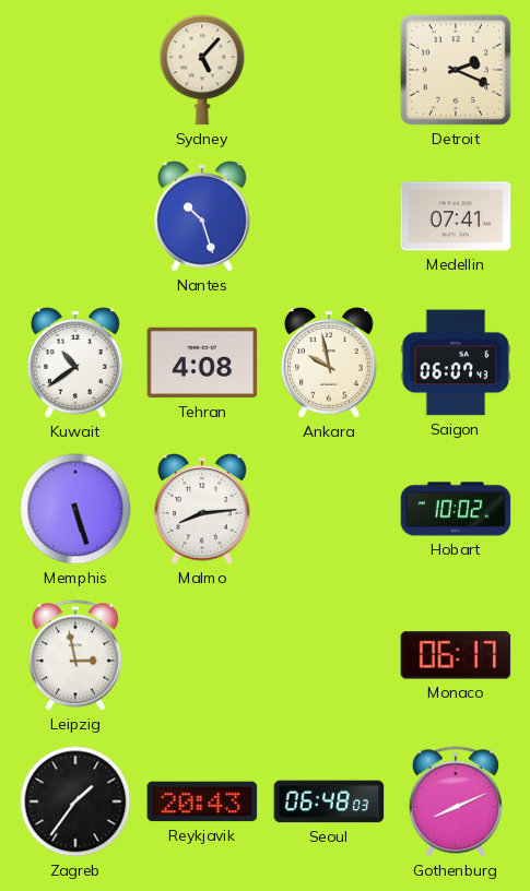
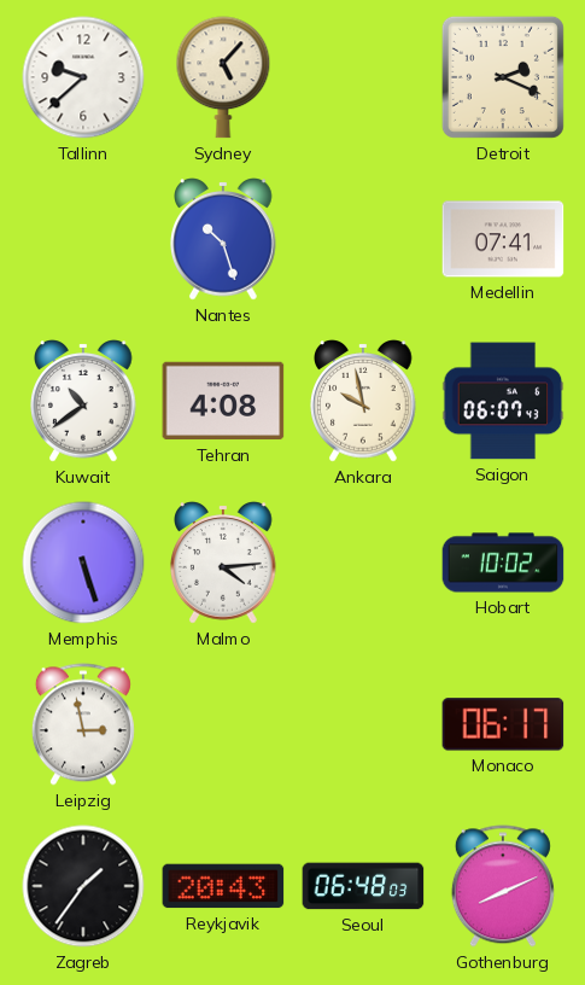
Tallinn: none -> 9:38 (83, 77)
Malmo: 8:14 -> 4:14 (224, 563)
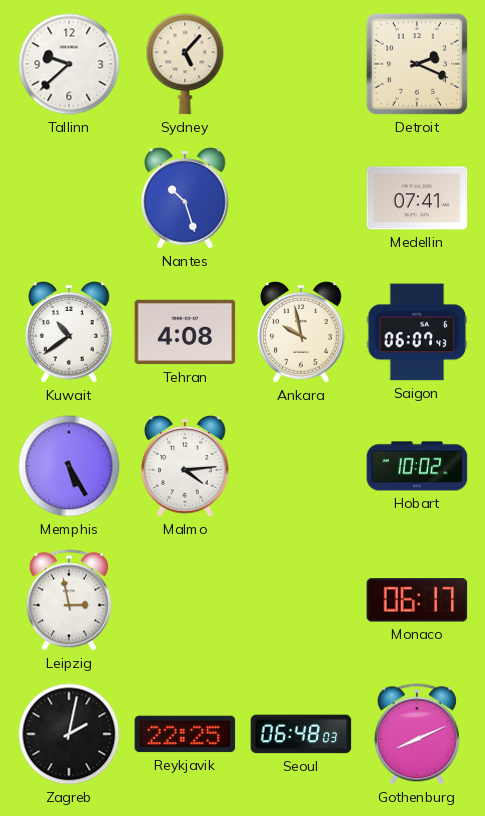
Memphis: 5:27 -> 5:25 (69, 466)
Zagreb: 1:36 -> 2:02 (69, 734)
Reykjavik: 20:43 -> 22:25 (185, 734)
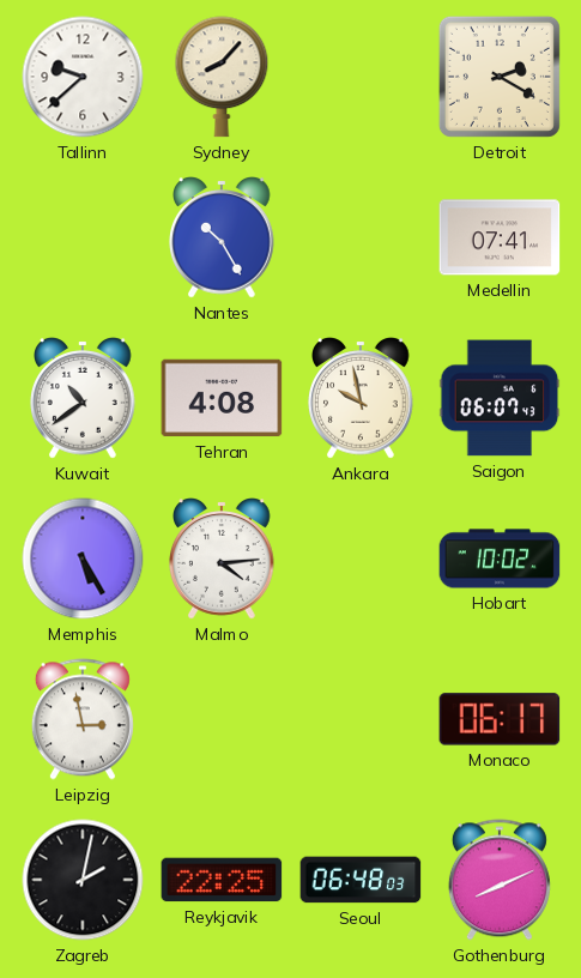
Sydney: 5:07 -> 8:07 (222, 77)
Detroit: 2:19 -> 2:20 (500, 77)
Nantes: 10:27 -> 10:25 (223, 237)
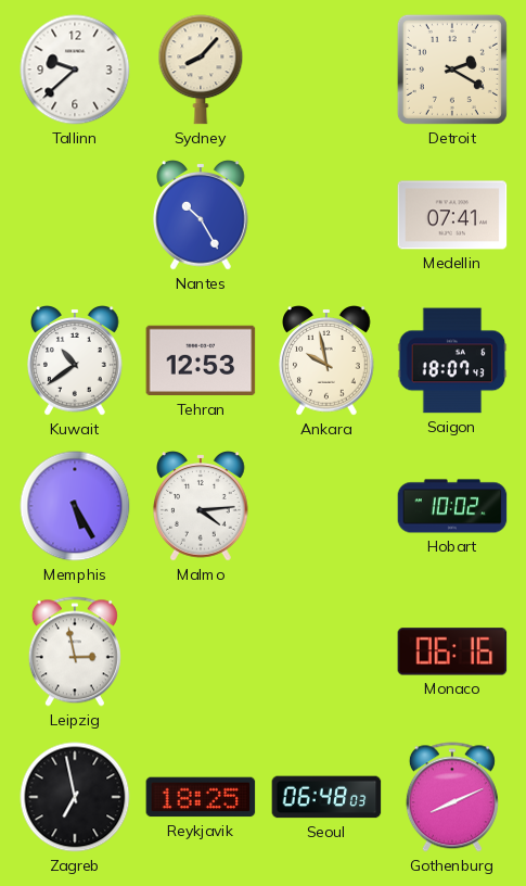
Tehran: 4:08 -> 12:53 (201, 360)
Saigon: 06:07 -> 18:07 (452, 360)
Monaco: 06:17 -> 06:16 (452, 651)
Zagreb: 2:02 -> 6:58 (75, 797)
Reykjavik: 22:25 -> 18:25 (201, 797)
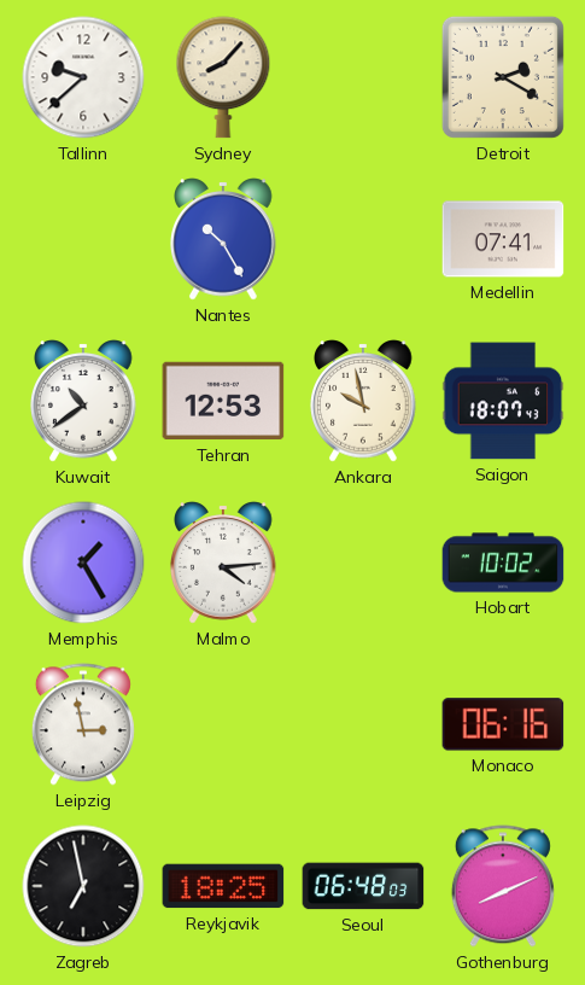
Memphis: 5:25 -> 1:25 (83, 563)
